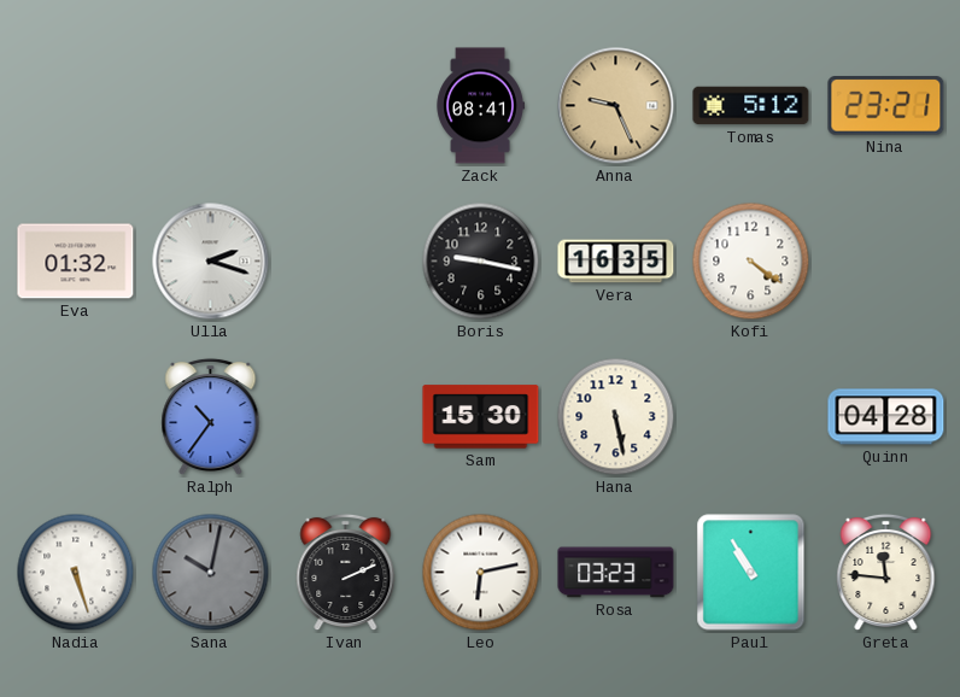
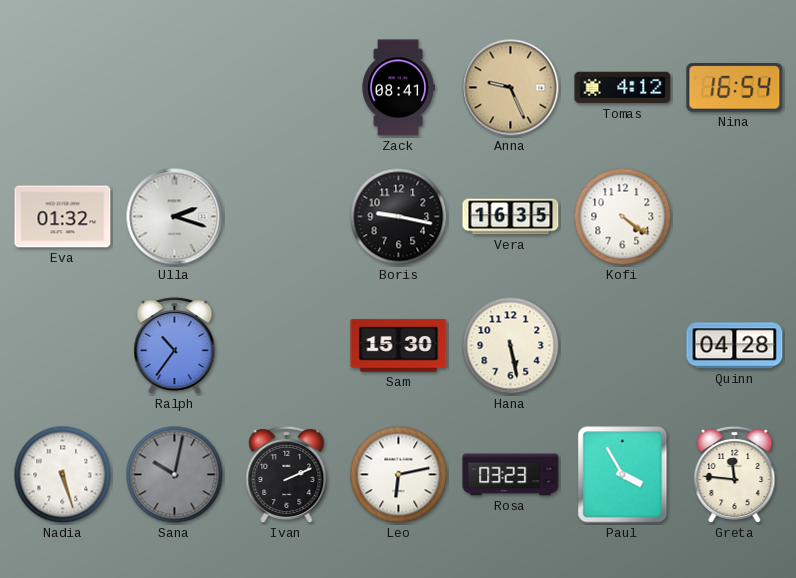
Tomas: 5:12 -> 4:12 (623, 88)
Nina: 23:21 -> 16:54 (735, 88)
Paul: 10:55 -> 3:55 (623, 475)
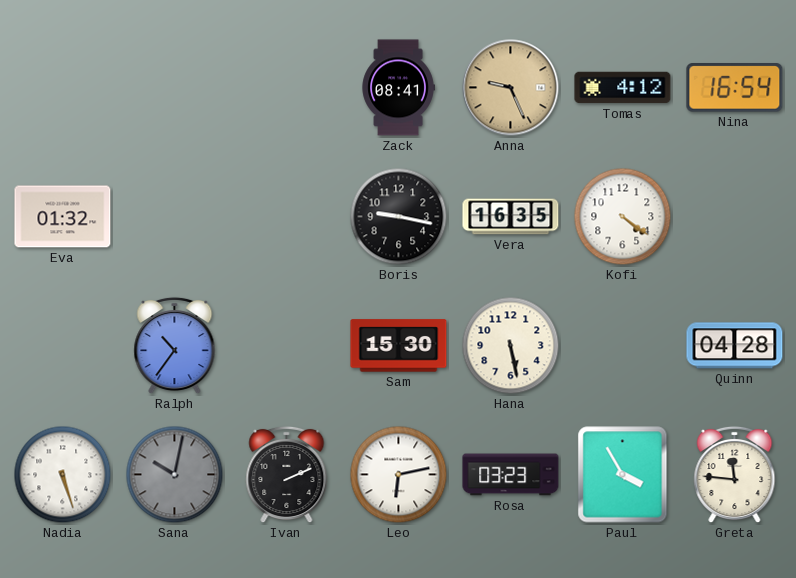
Ulla: 2:18 -> none (175, 217)
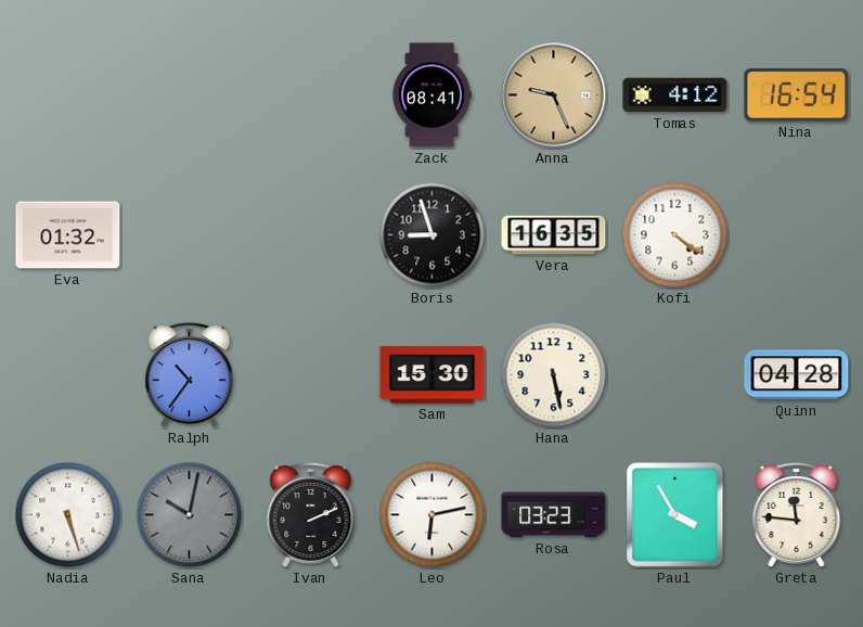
Boris: 9:17 -> 8:57 (433, 235)
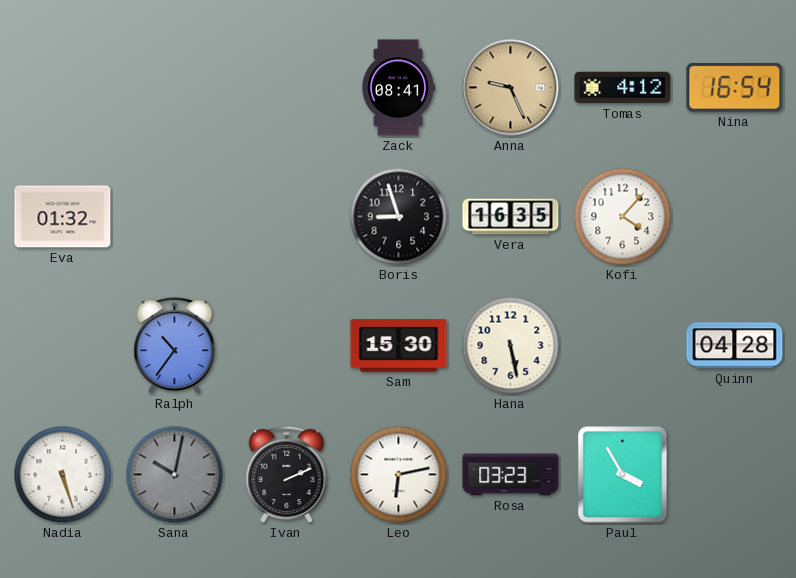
Kofi: 4:21 -> 4:07 (623, 217)
Greta: 11:46 -> none (797, 515)
